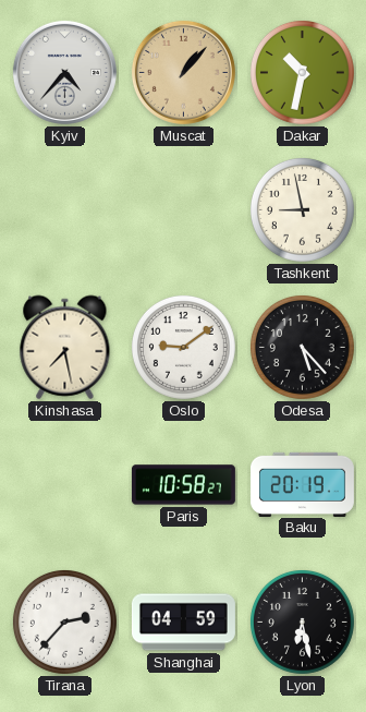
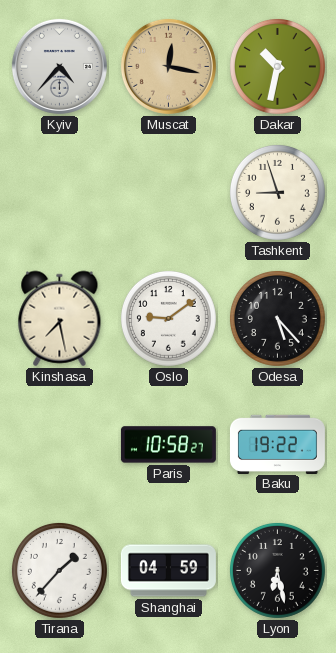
Muscat: 1:07 -> 12:17 (168, 66)
Tashkent: 8:58 -> 8:57 (277, 192)
Baku: 20:19 -> 19:22 (277, 444)
Tirana: 2:37 -> 1:37 (59, 570)
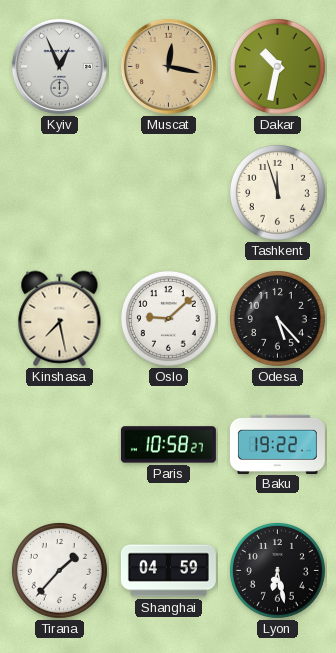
Kyiv: 4:37 -> 12:56 (59, 66)
Tashkent: 8:57 -> 11:57 (277, 192)
Oslo: 9:09 -> 9:08 (168, 318)
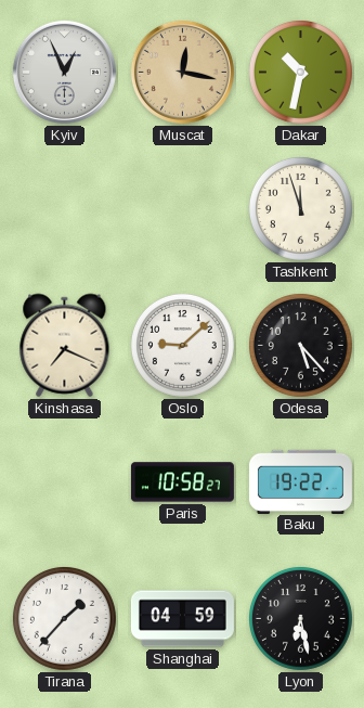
Kinshasa: 7:28 -> 7:19 (65, 346)
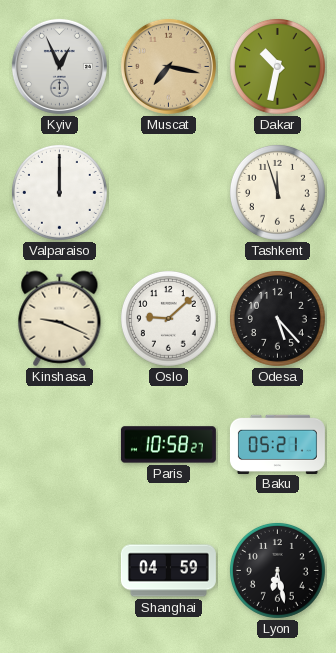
Muscat: 12:17 -> 7:17 (168, 66)
Valparaiso: none -> 12:00 (59, 192)
Kinshasa: 7:19 -> 9:19 (60, 319)
Baku: 19:22 -> 05:21 (277, 444)
Tirana: 1:37 -> none (64, 618)
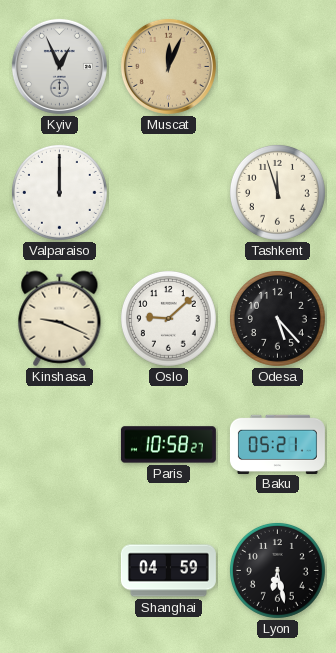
Muscat: 7:17 -> 12:04 (168, 66)
Dakar: 10:32 -> none (277, 66)
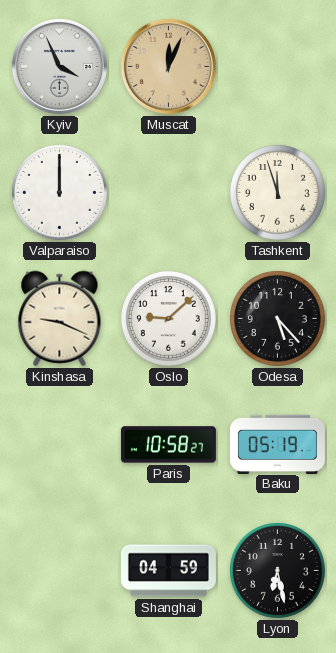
Kyiv: 12:56 -> 3:56 (59, 66)
Baku: 05:21 -> 05:19 (277, 444)
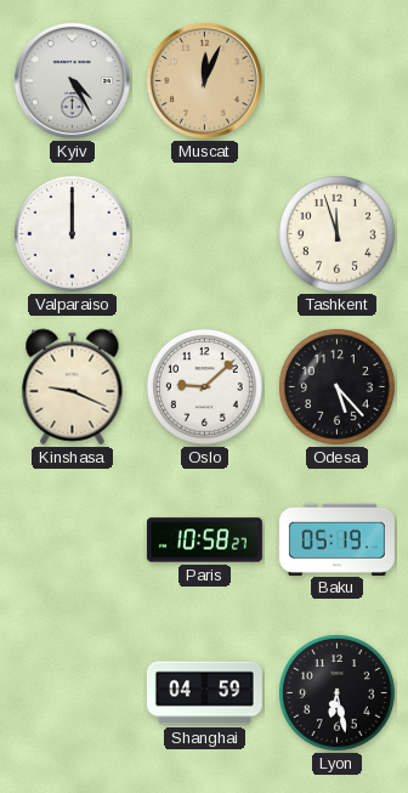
Kyiv: 3:56 -> 4:25 (72, 80)
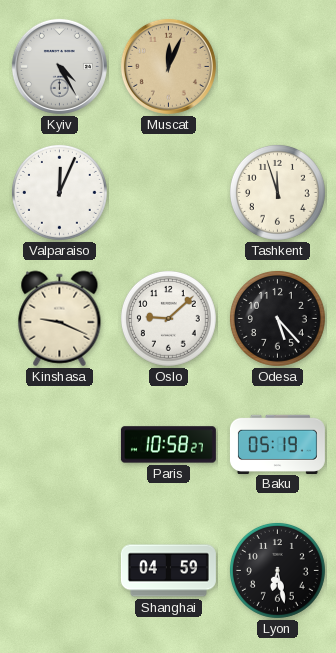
Valparaiso: 12:00 -> 12:04 (59, 192)
